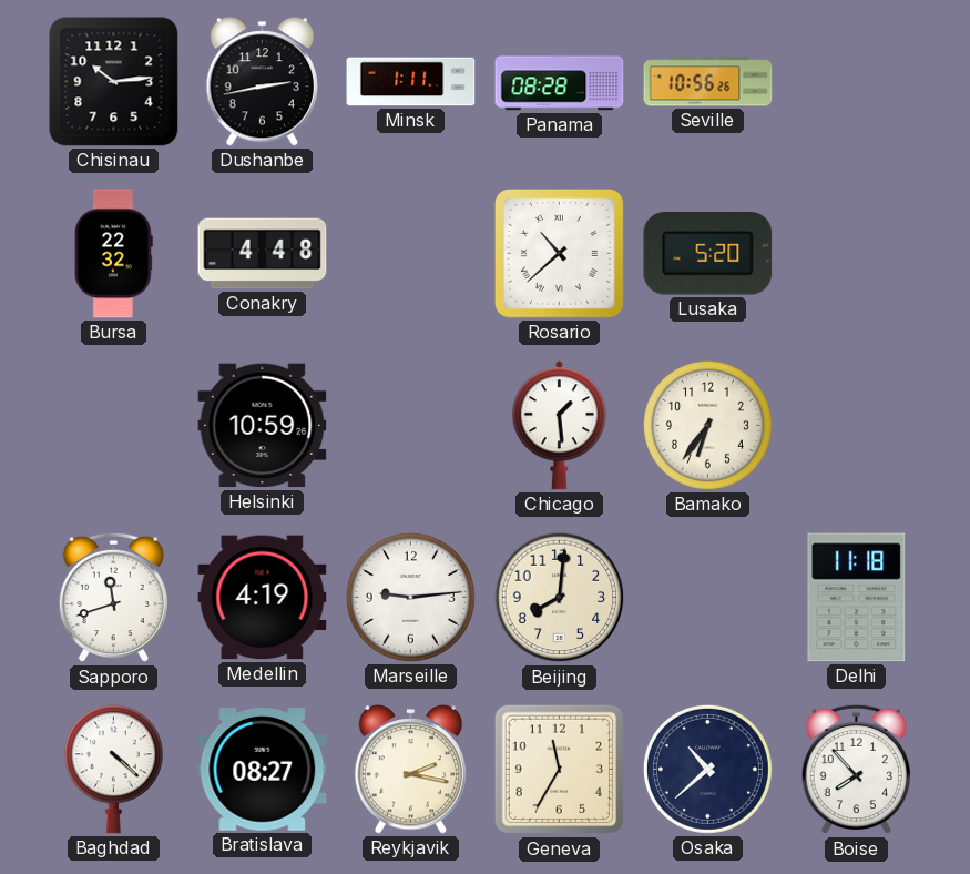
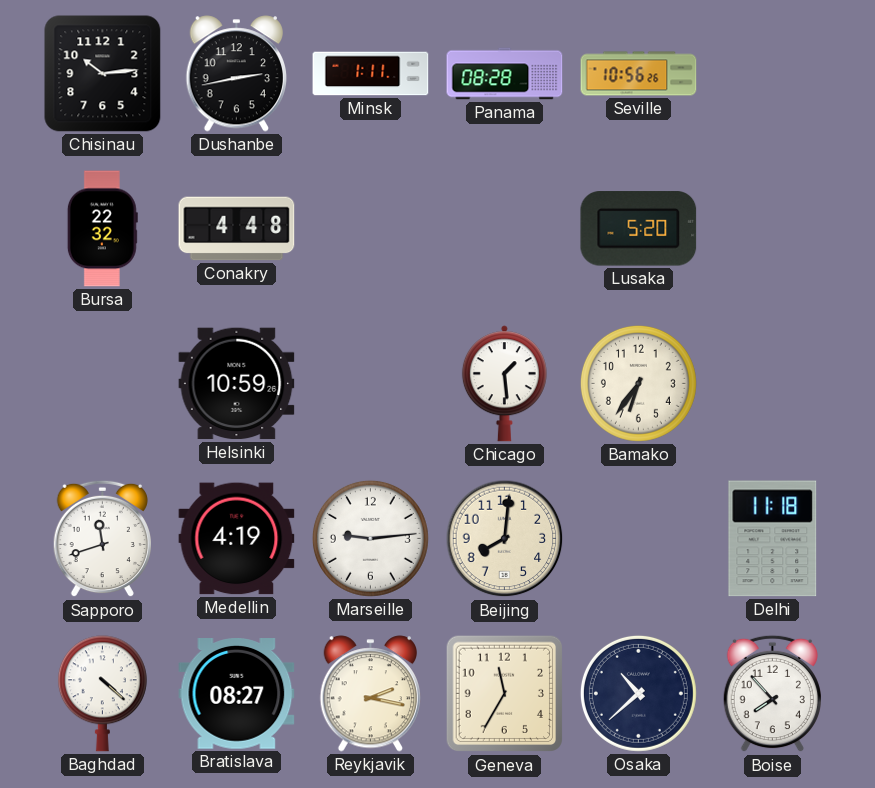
Rosario: 10:38 -> none (560, 254)
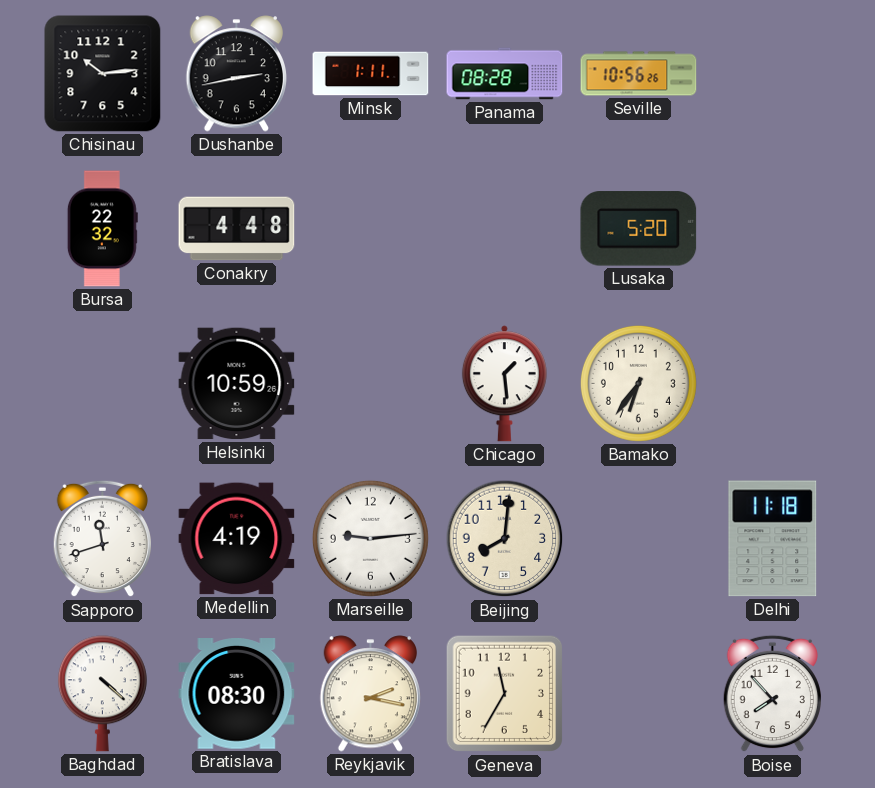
Bratislava: 08:27 -> 08:30 (237, 694)
Osaka: 10:38 -> none (638, 693)
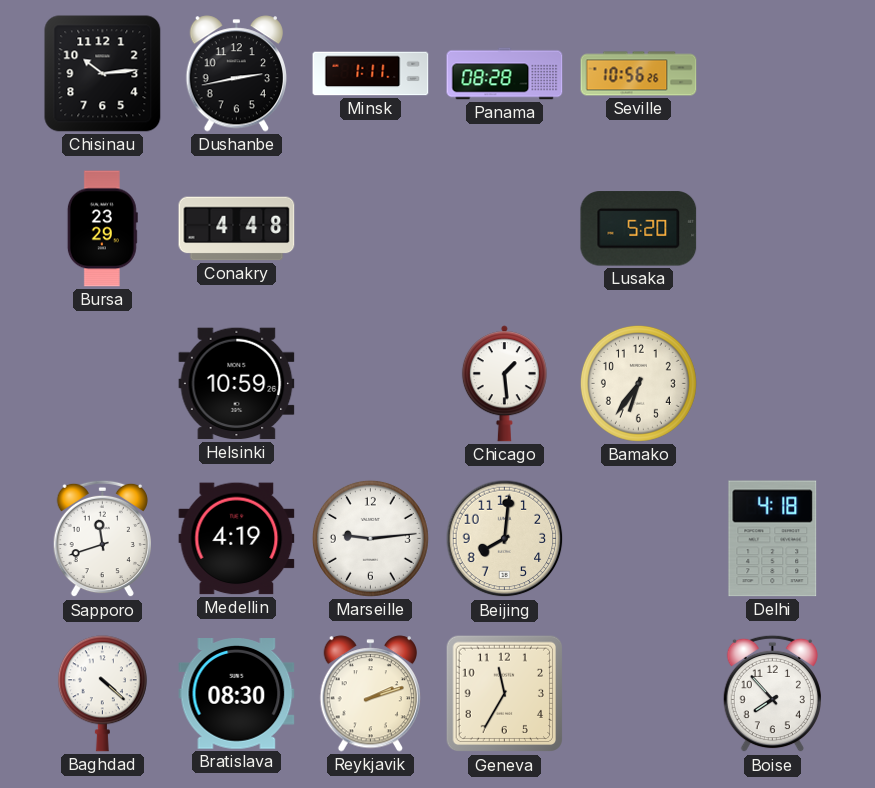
Bursa: 22:32 -> 23:29 (102, 229)
Delhi: 11:18 -> 4:18 (773, 539)
Reykjavik: 2:17 -> 2:12 (370, 694)
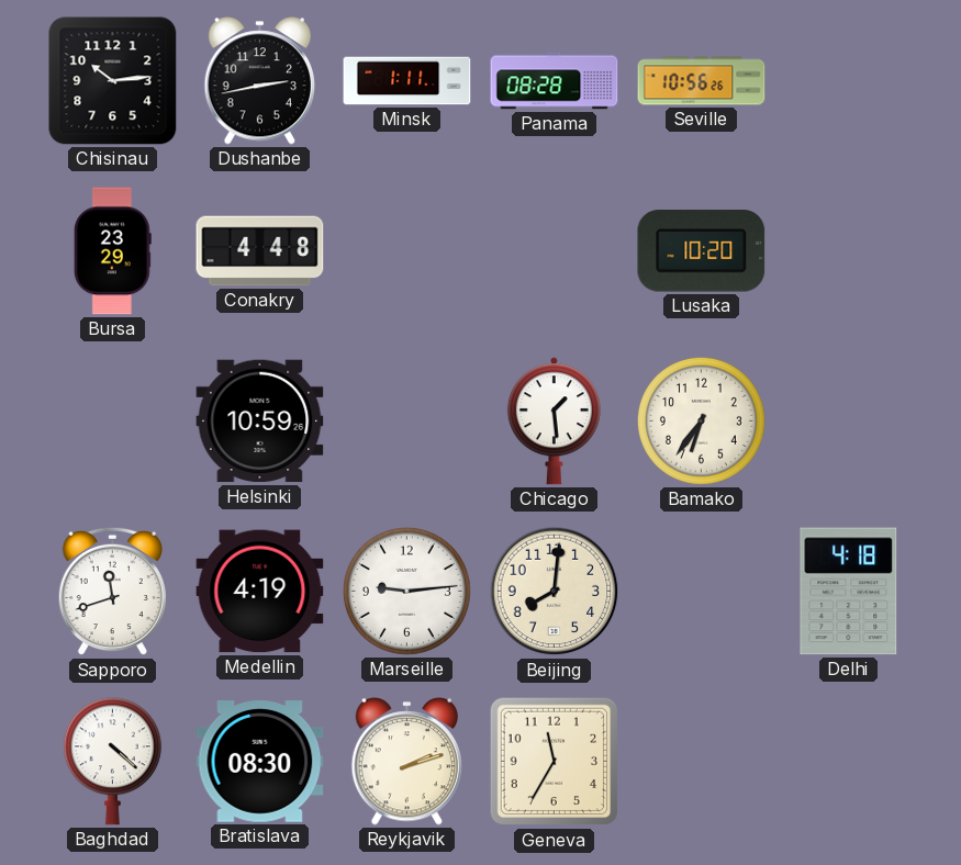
Lusaka: 5:20 -> 10:20 (702, 251)
Boise: 7:53 -> none (772, 694)
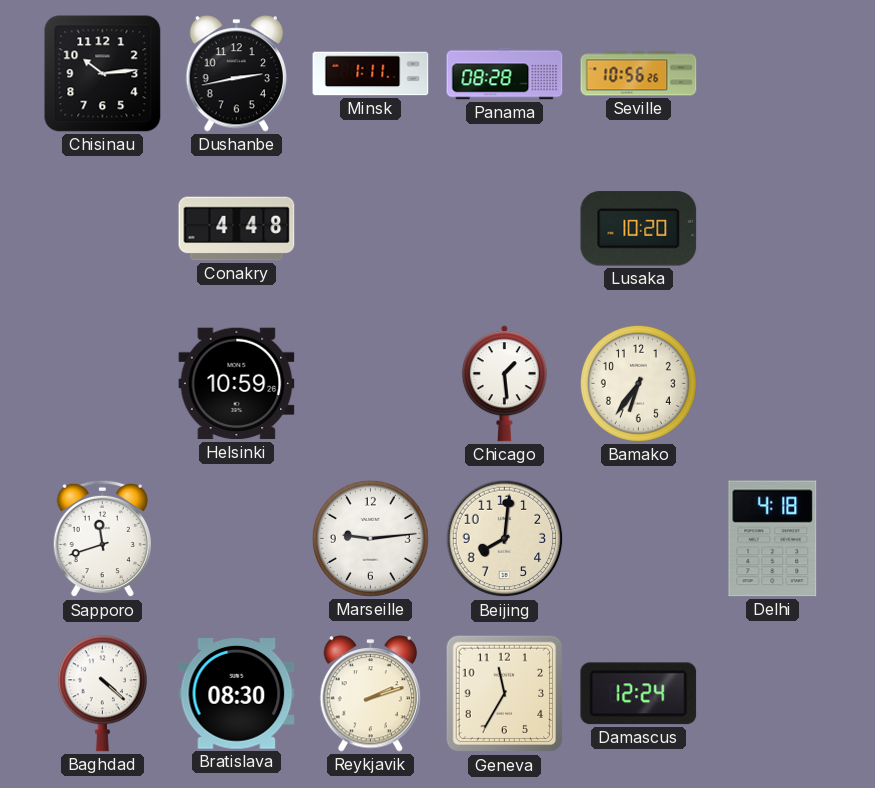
Bursa: 23:29 -> none (112, 251)
Medellin: 4:19 -> none (260, 592)
Damascus: none -> 12:24 (639, 694)
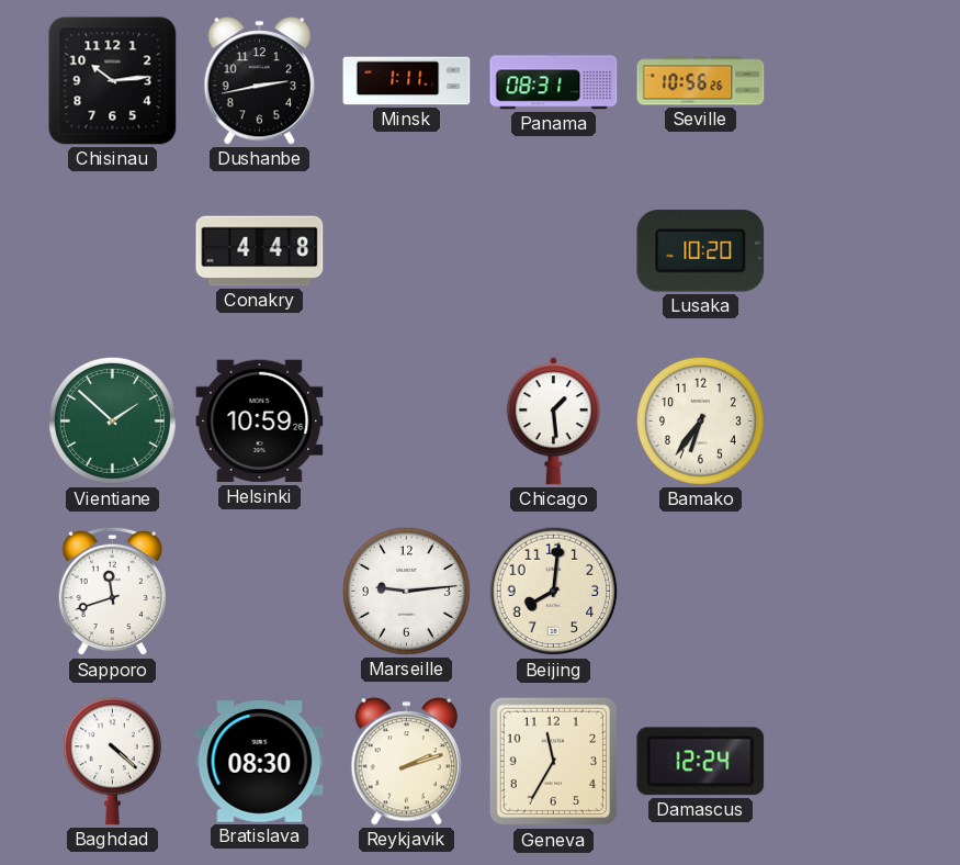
Panama: 08:28 -> 08:31 (554, 81)
Vientiane: none -> 1:52 (112, 420)
Delhi: 4:18 -> none (773, 539)
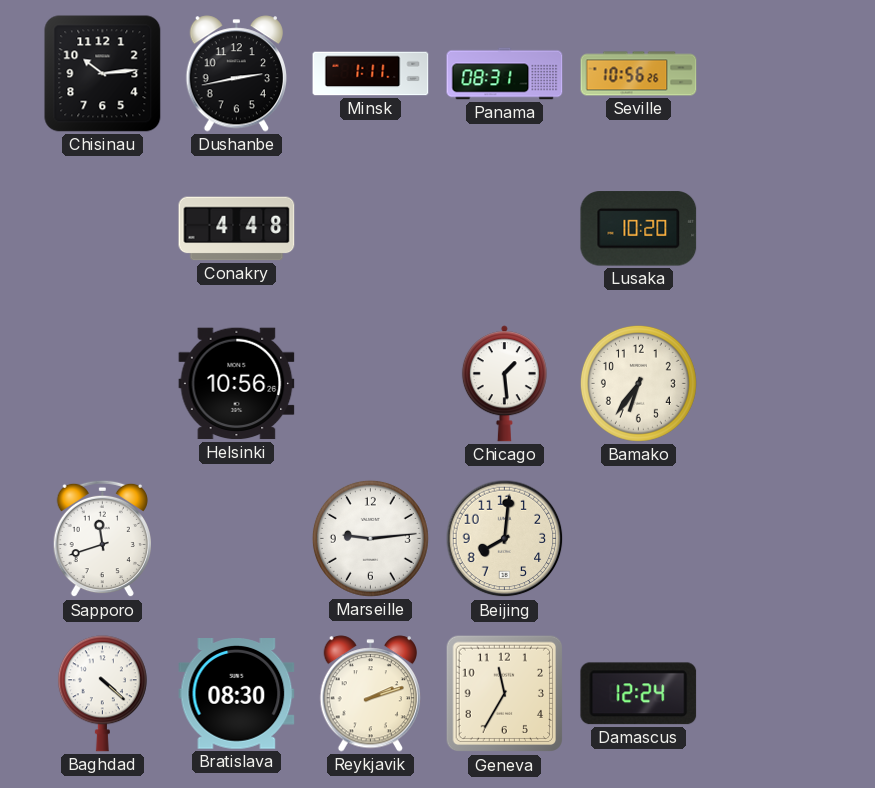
Vientiane: 1:52 -> none (112, 420)
Helsinki: 10:59 -> 10:56 (237, 384)
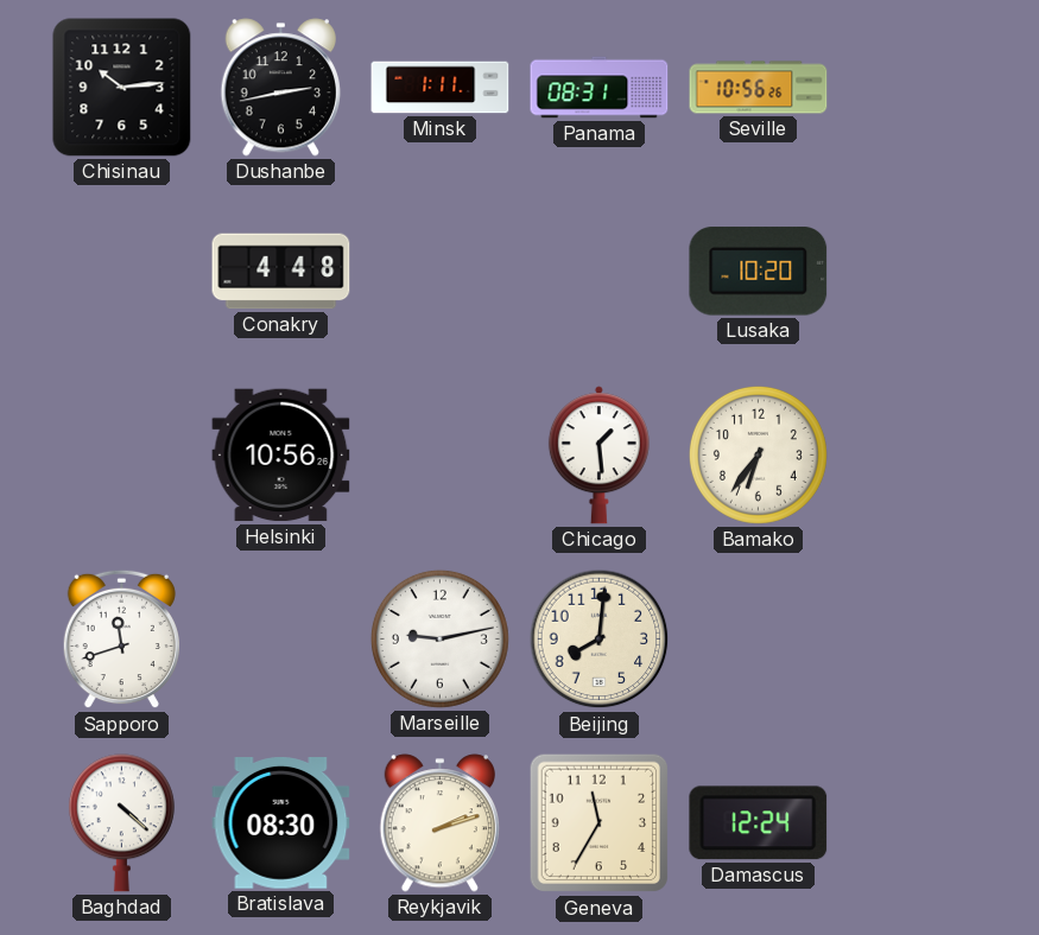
Marseille: 9:14 -> 9:13 (439, 638)
